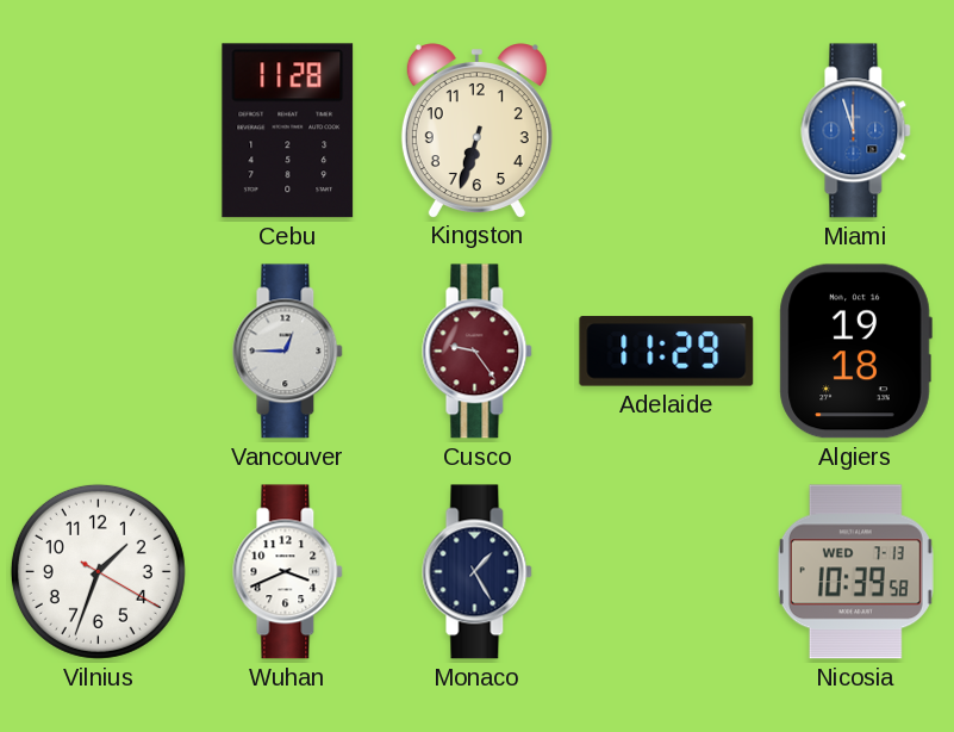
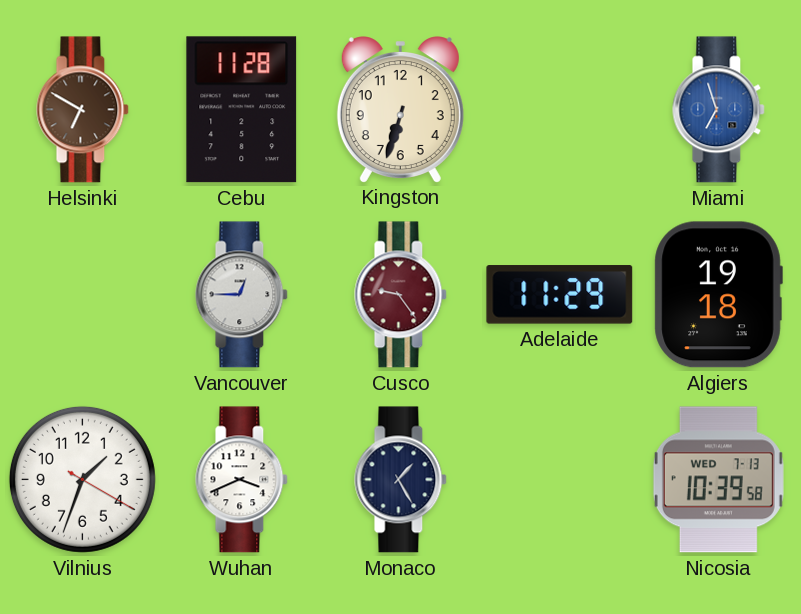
Helsinki: none -> 6:50 (83, 110)
Miami: 11:57 -> 6:57 (719, 110)
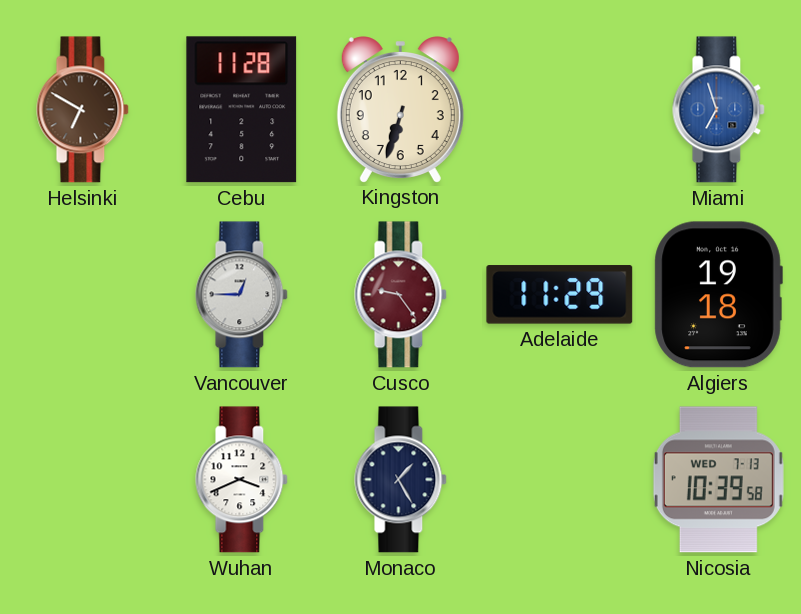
Vilnius: 1:33 -> none (82, 479)
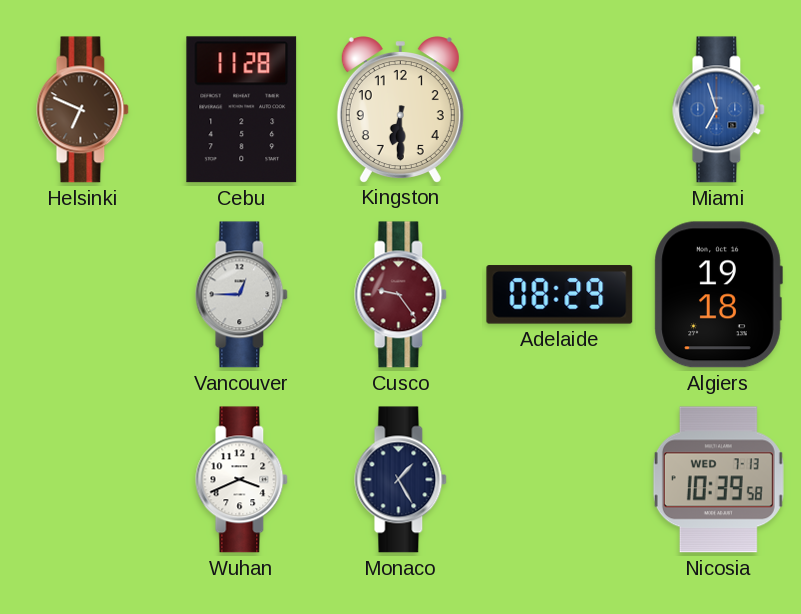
Helsinki: 6:50 -> 6:49 (83, 110)
Kingston: 6:33 -> 6:30 (400, 109)
Adelaide: 11:29 -> 08:29 (560, 295)
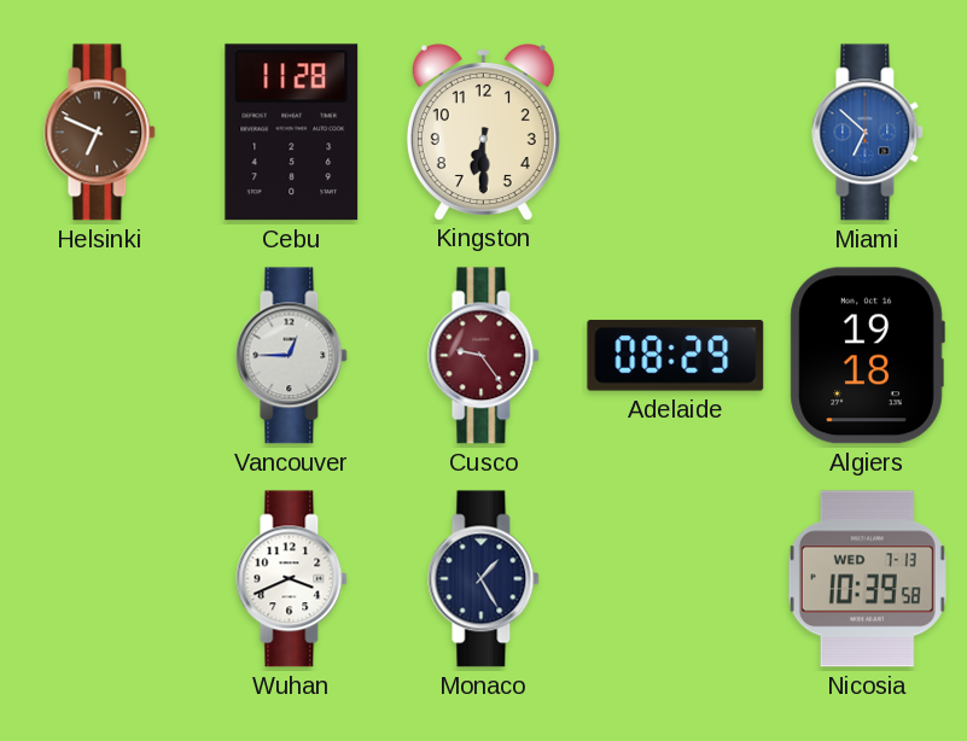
Miami: 6:57 -> 6:52 (868, 133)
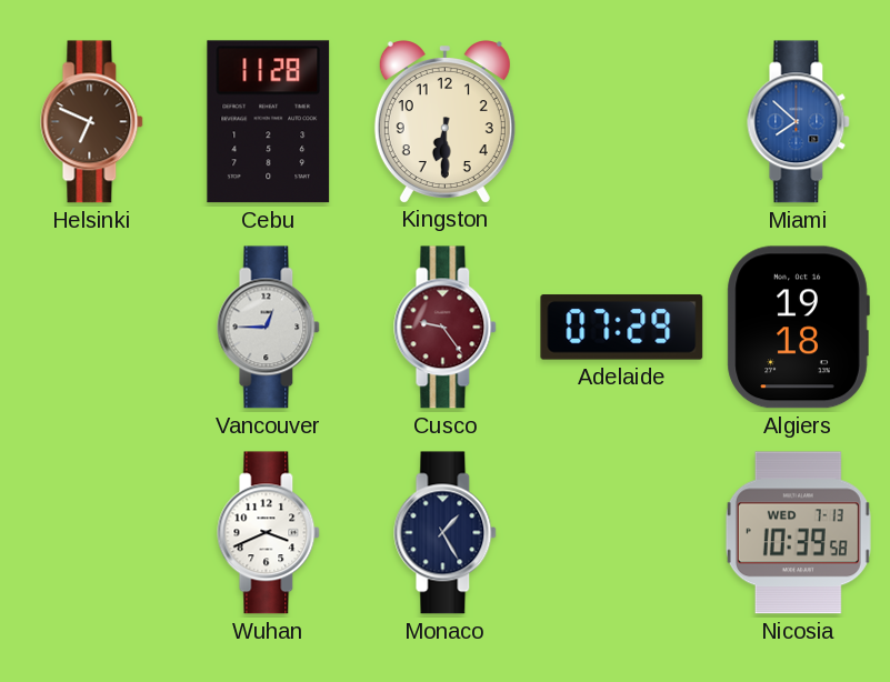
Miami: 6:52 -> 7:52 (799, 122)
Adelaide: 08:29 -> 07:29 (622, 328)
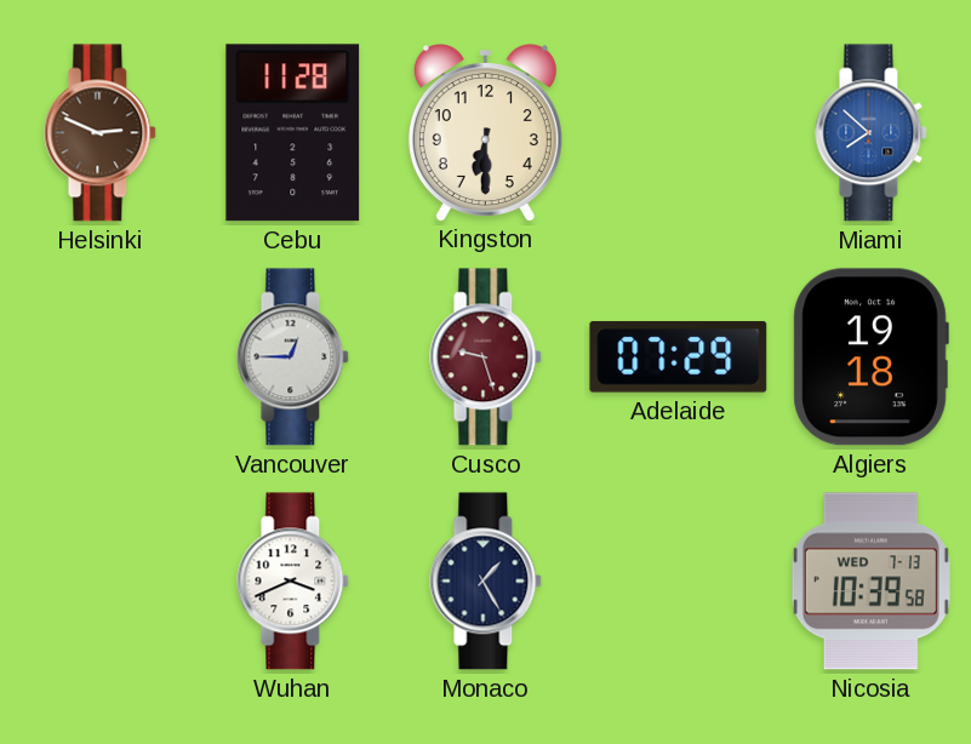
Helsinki: 6:49 -> 2:49 (101, 133)
Cusco: 9:24 -> 9:27 (486, 357)
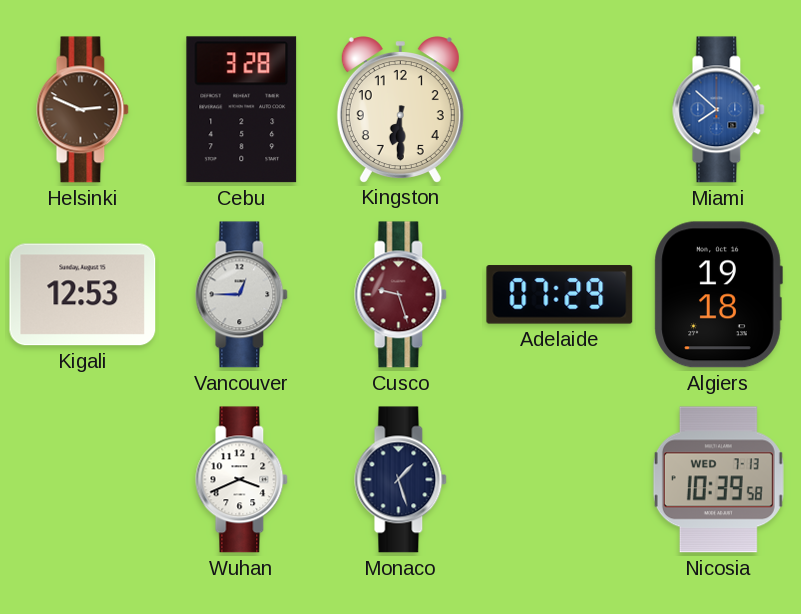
Cebu: 11:28 -> 3:28 (242, 110)
Kigali: none -> 12:53 (83, 295)
Monaco: 1:25 -> 1:27 (401, 480)
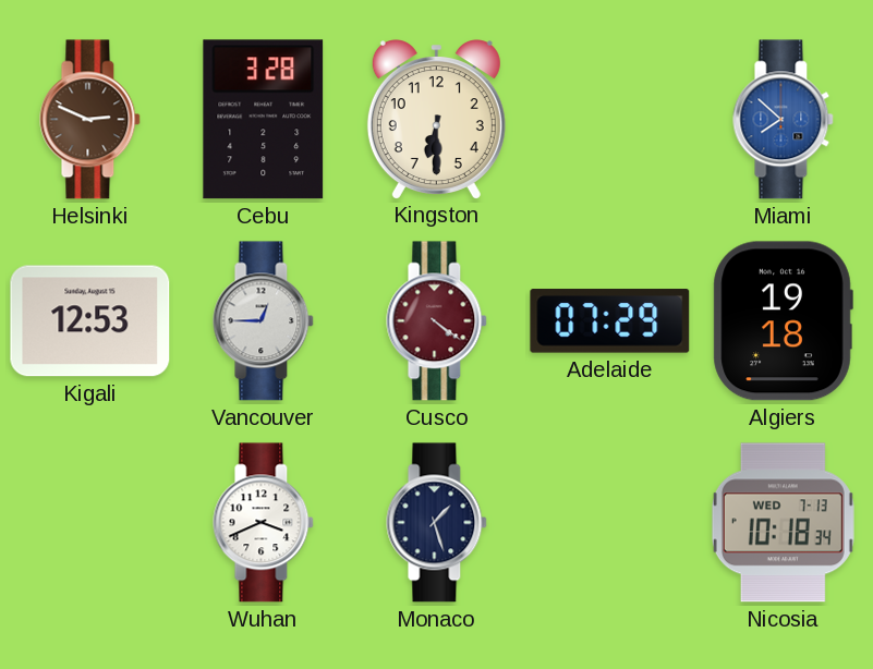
Cusco: 9:27 -> 4:21 (437, 321)
Nicosia: 10:39 -> 10:18 (783, 523)
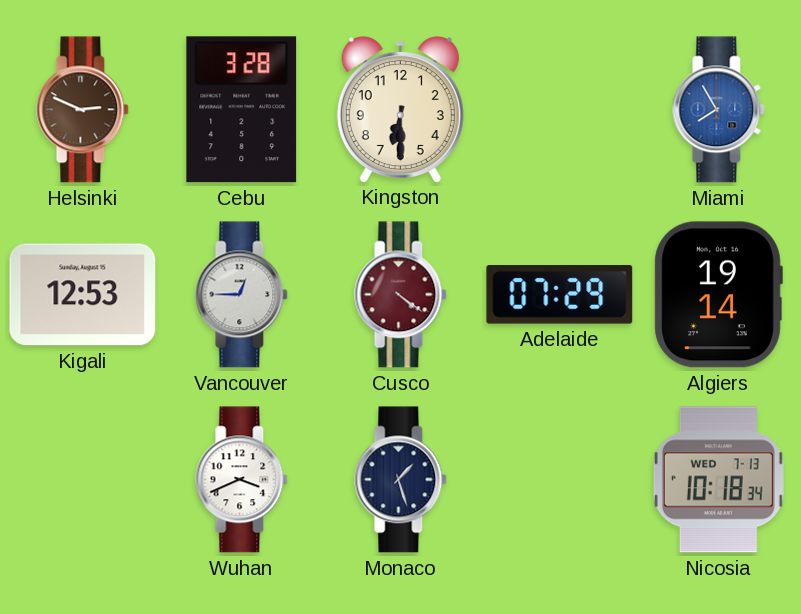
Miami: 7:52 -> 7:55 (719, 110)
Algiers: 19:18 -> 19:14 (718, 295)
